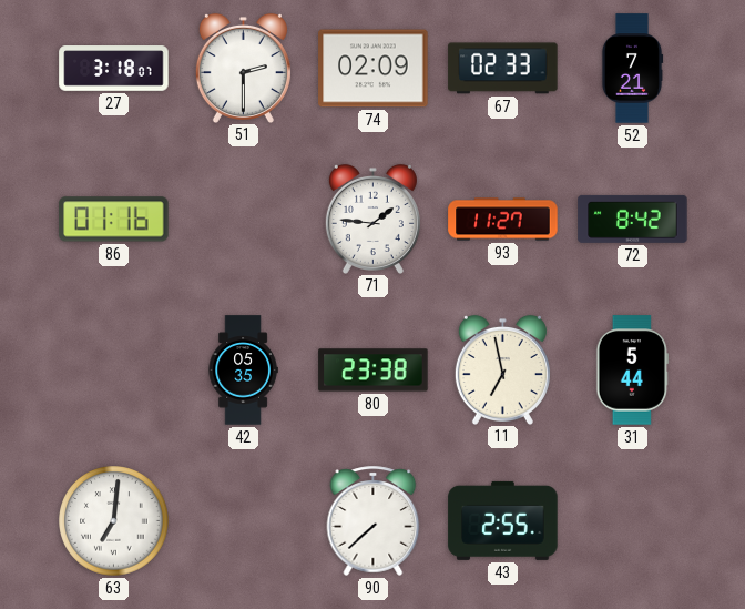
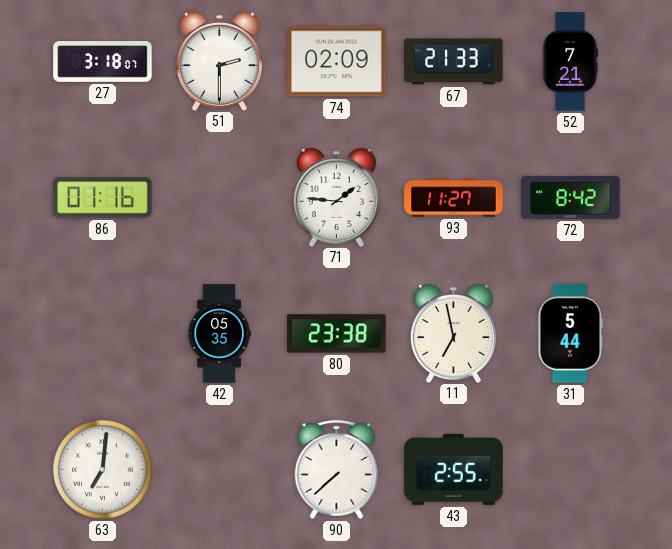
67: 02:33 -> 21:33 (454, 62)
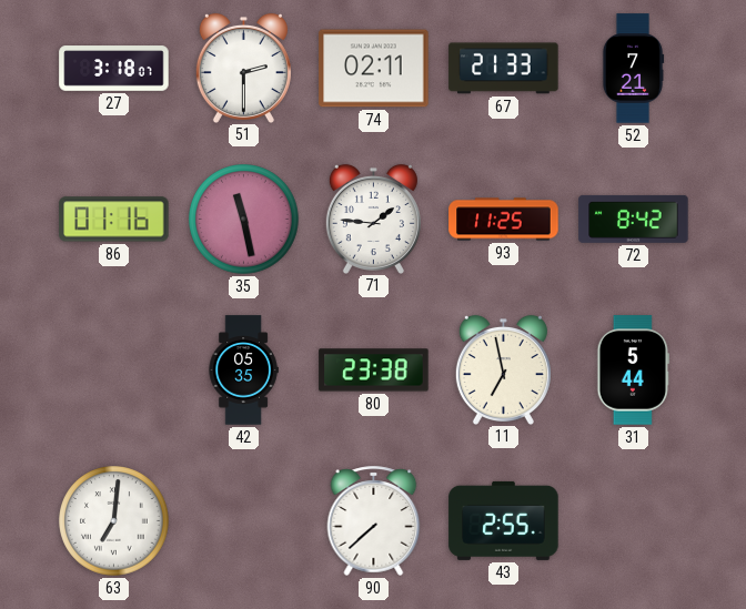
74: 02:09 -> 02:11 (374, 69)
35: none -> 11:28 (244, 220)
93: 11:27 -> 11:25 (504, 220)
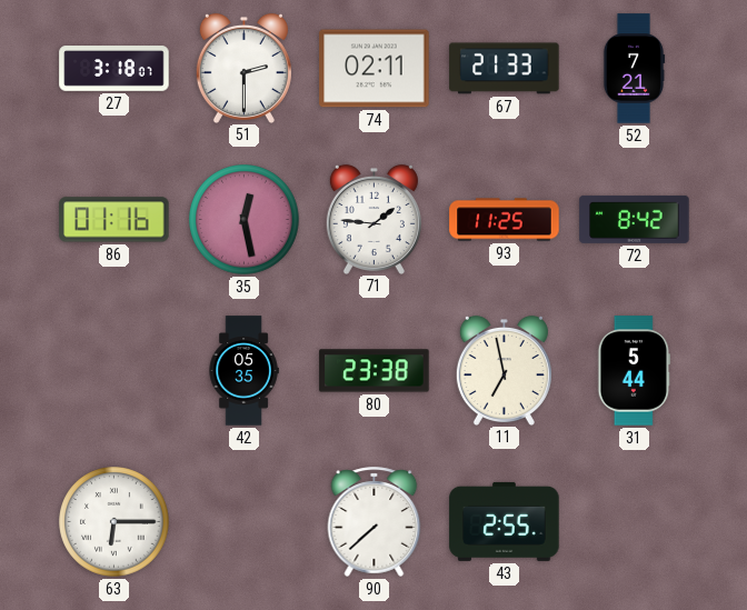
35: 11:28 -> 12:28 (245, 220)
63: 7:01 -> 6:15 (114, 522)
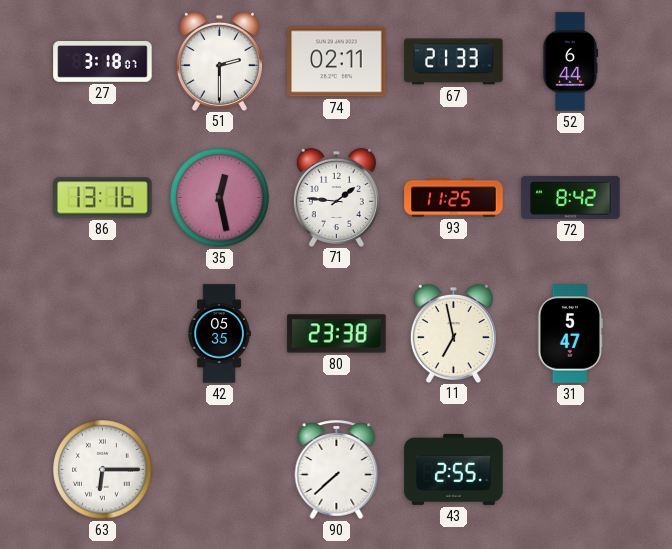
52: 7:21 -> 6:44 (570, 62)
86: 01:16 -> 13:16 (103, 198)
31: 5:44 -> 5:47 (570, 334)
